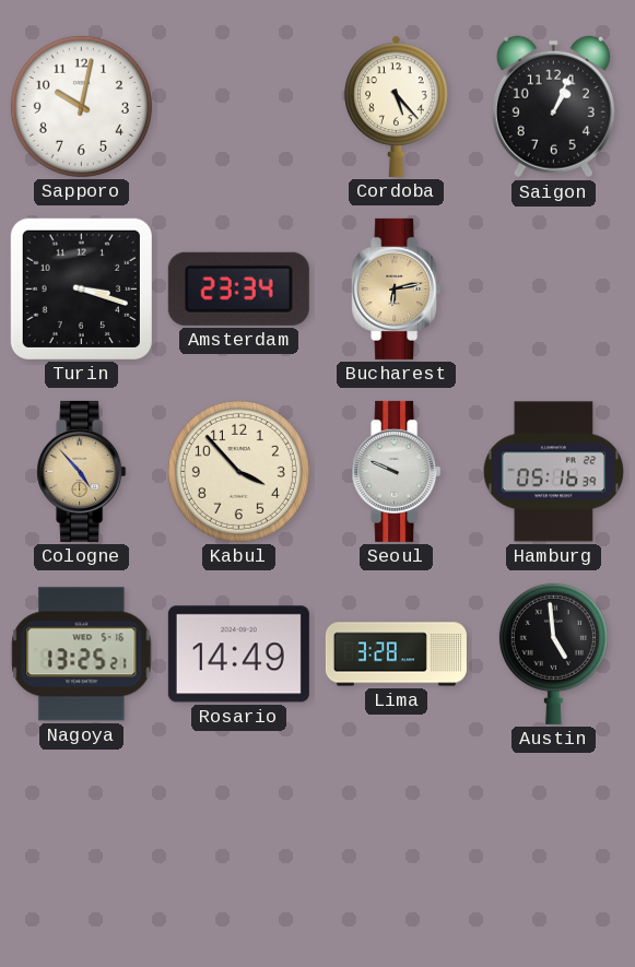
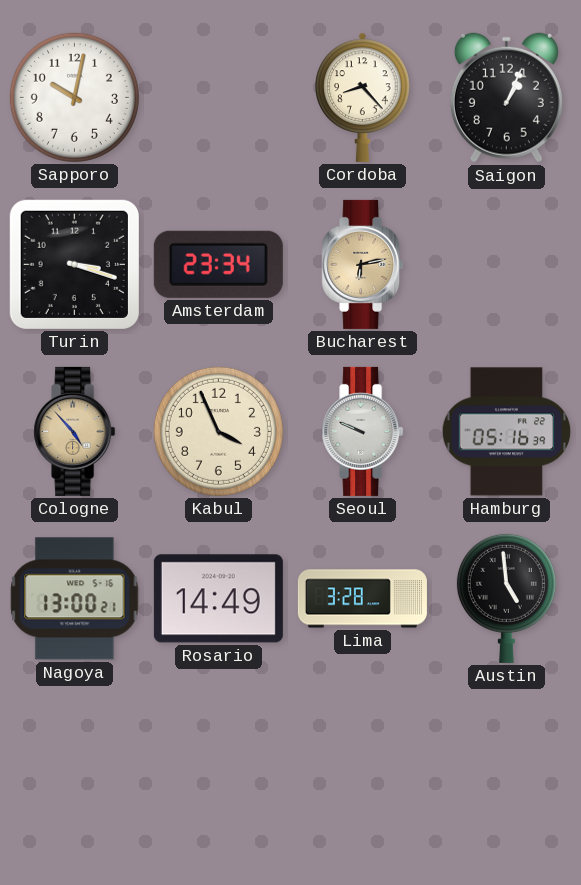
Cordoba: 5:23 -> 8:23 (363, 97)
Kabul: 3:53 -> 3:56 (218, 431)
Nagoya: 13:25 -> 13:00 (75, 599)
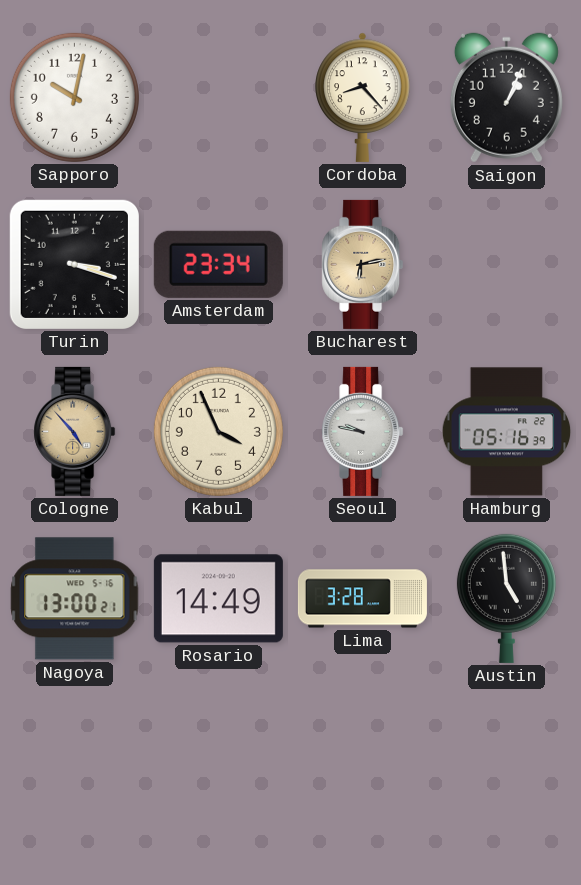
Seoul: 9:49 -> 9:47 (363, 431)
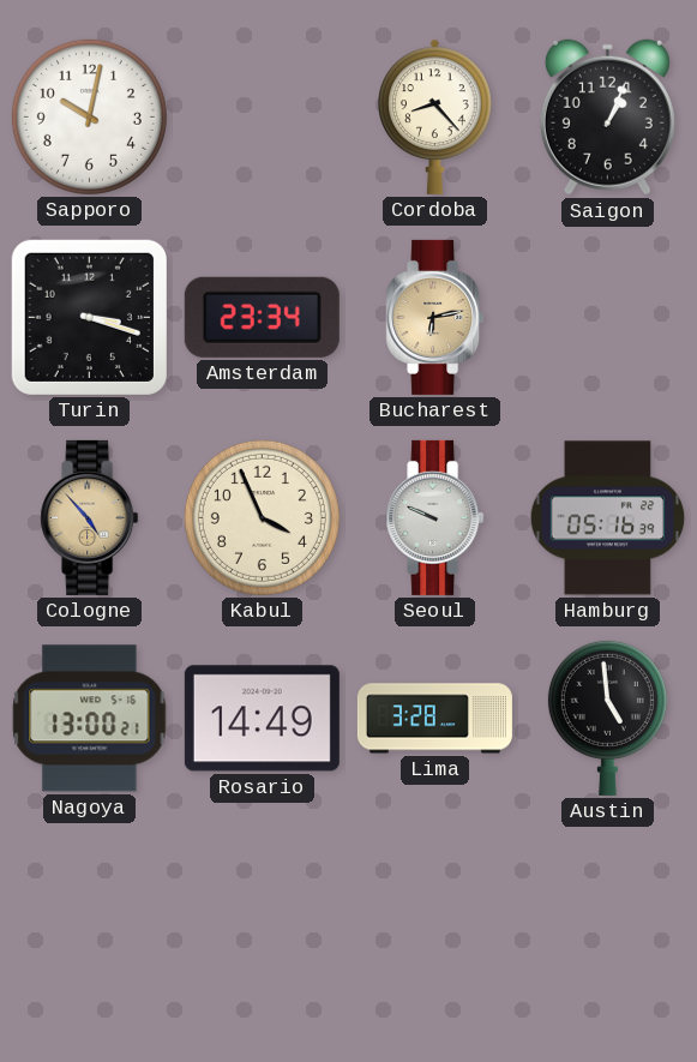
Seoul: 9:47 -> 9:49 (435, 517)
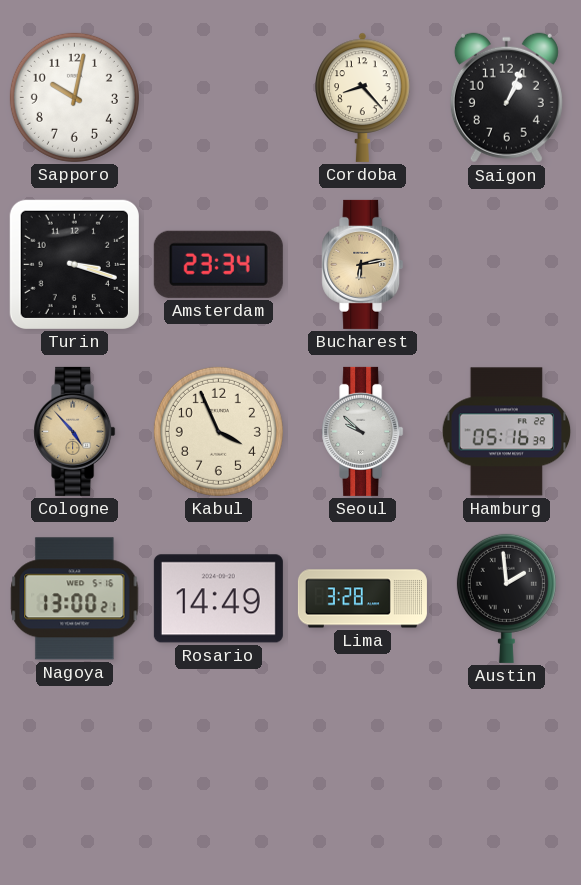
Seoul: 9:49 -> 9:52 (363, 431)
Austin: 4:59 -> 1:59 (506, 598)
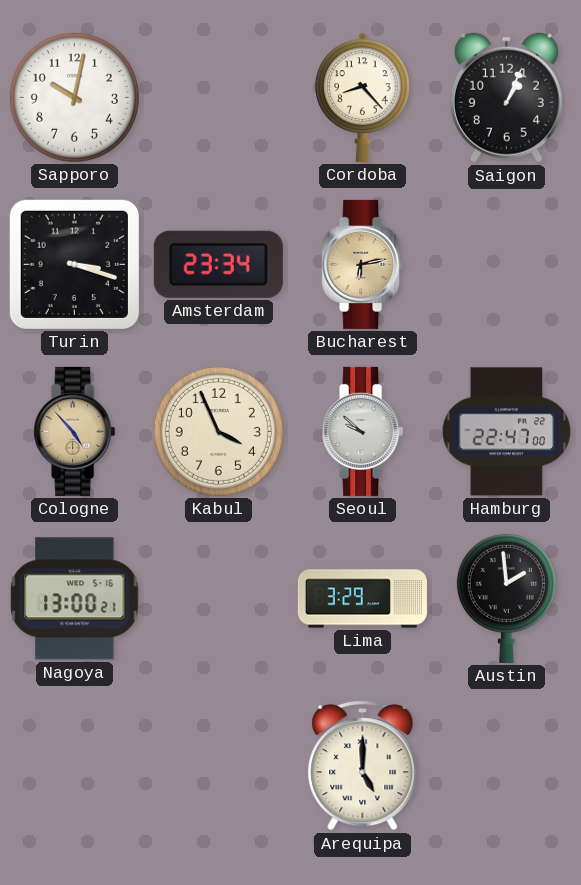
Hamburg: 05:16 -> 22:47 (507, 432)
Rosario: 14:49 -> none (218, 599)
Lima: 3:28 -> 3:29 (362, 599)
Arequipa: none -> 5:00 (363, 766)
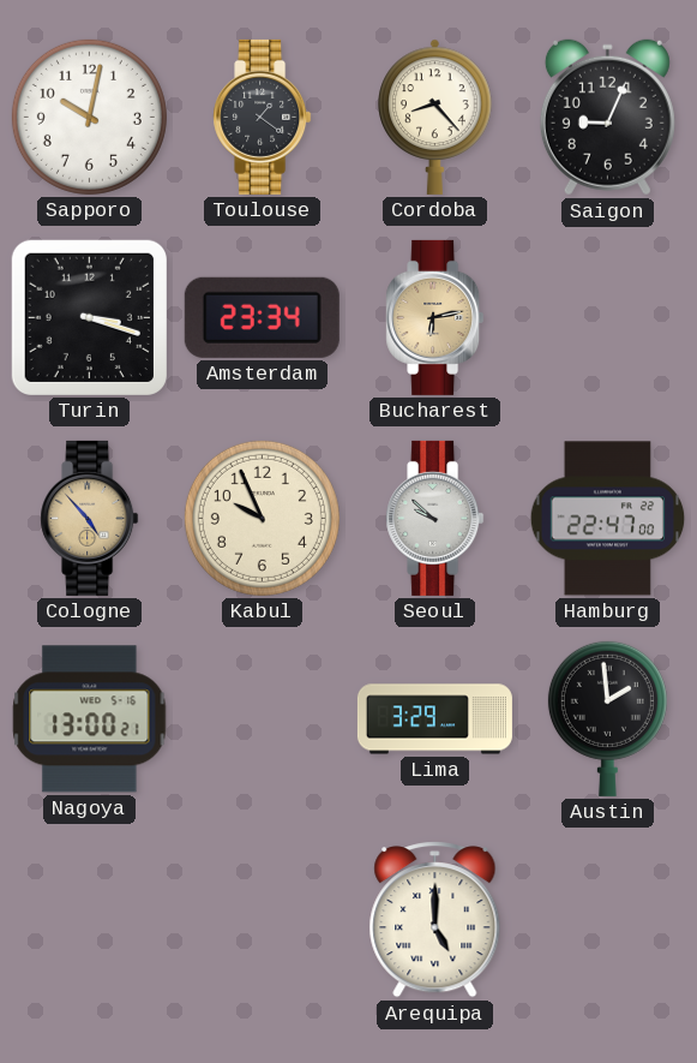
Toulouse: none -> 1:21 (263, 117)
Saigon: 1:04 -> 9:04 (607, 118)
Kabul: 3:56 -> 9:56 (262, 518)
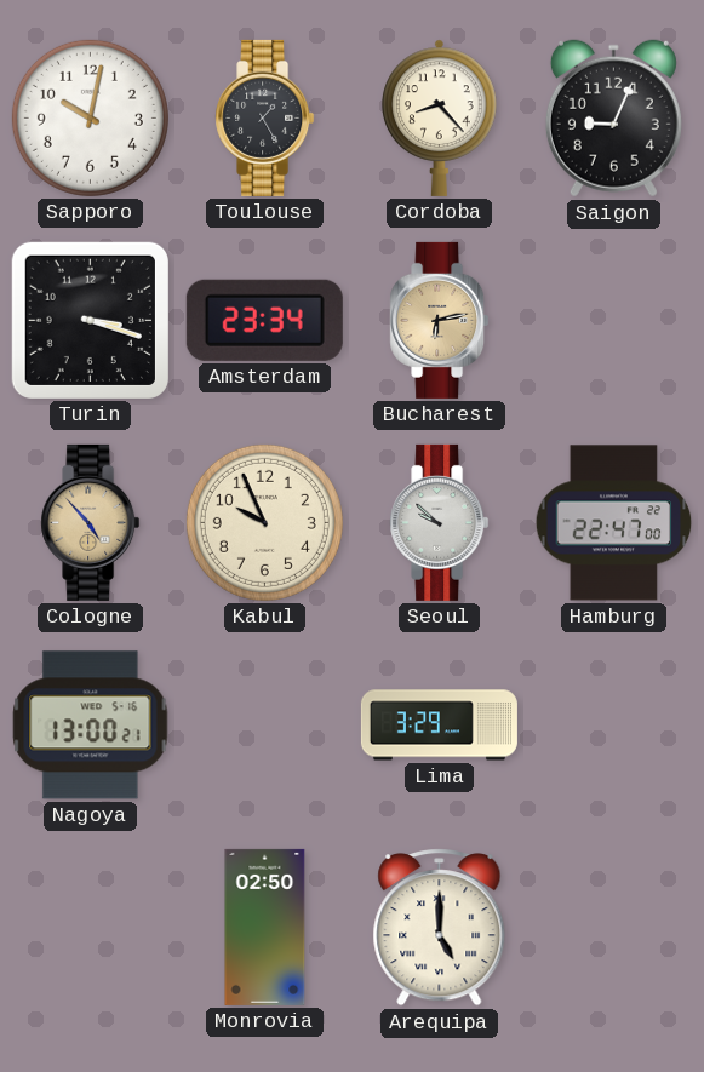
Toulouse: 1:21 -> 1:25 (265, 117)
Austin: 1:59 -> none (607, 718)
Monrovia: none -> 02:50 (265, 927)
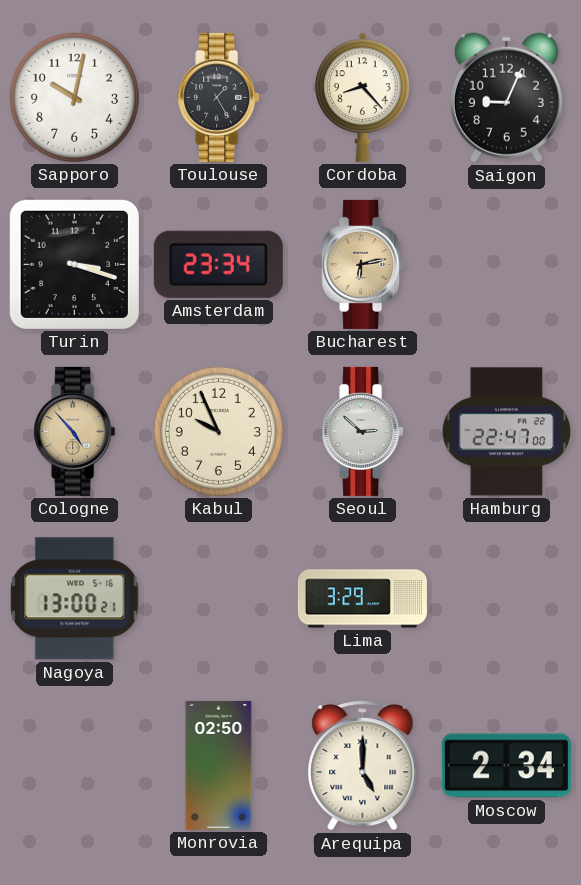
Seoul: 9:52 -> 2:52 (363, 431)
Moscow: none -> 2:34 (506, 766)
